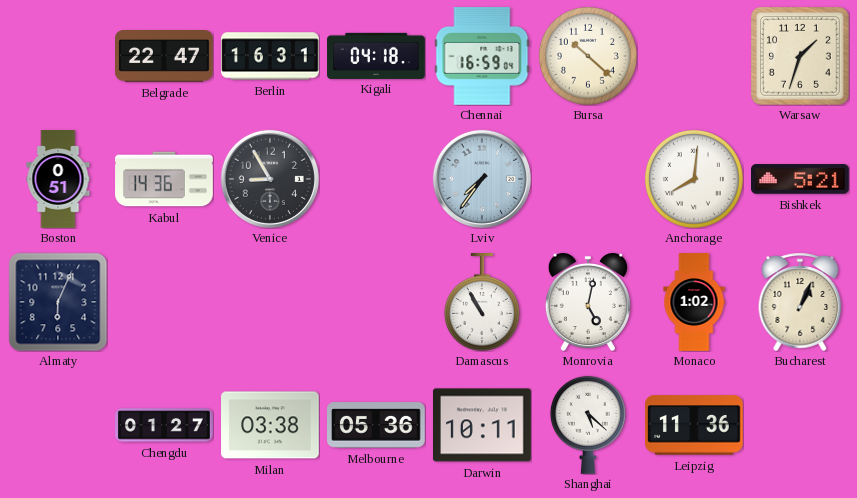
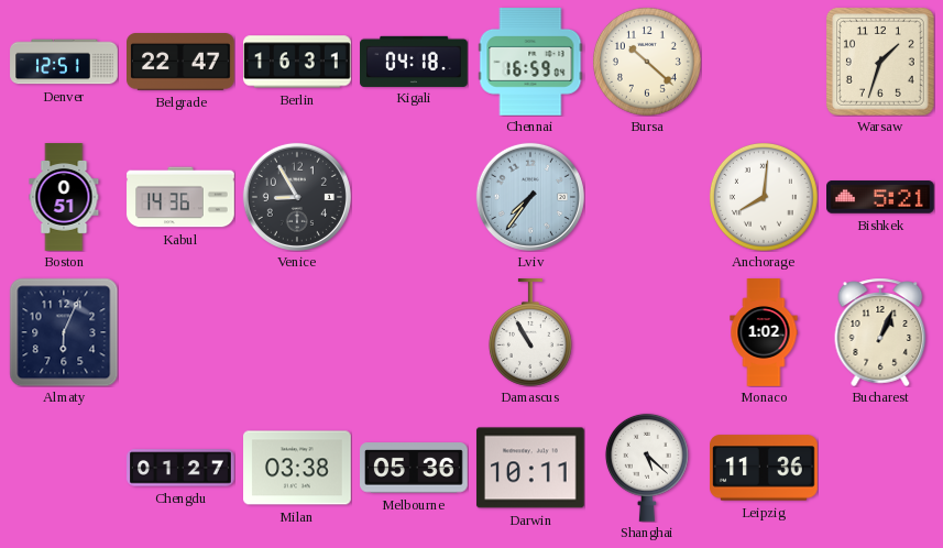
Denver: none -> 12:51 (64, 62)
Monrovia: 5:02 -> none (588, 302)
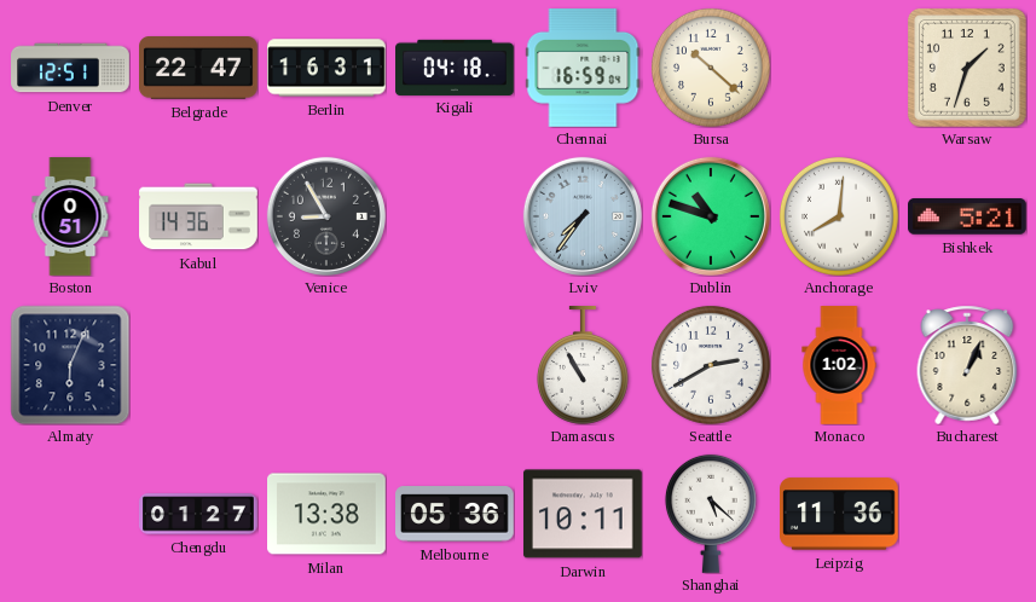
Dublin: none -> 10:48 (711, 216)
Seattle: none -> 2:40 (711, 365)
Milan: 03:38 -> 13:38 (328, 514)
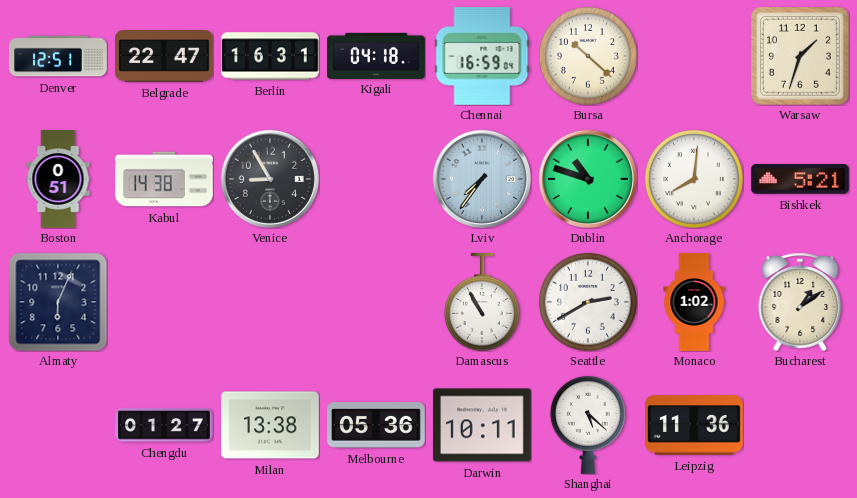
Kabul: 14:36 -> 14:38 (164, 179)
Bucharest: 1:04 -> 1:09 (800, 302)
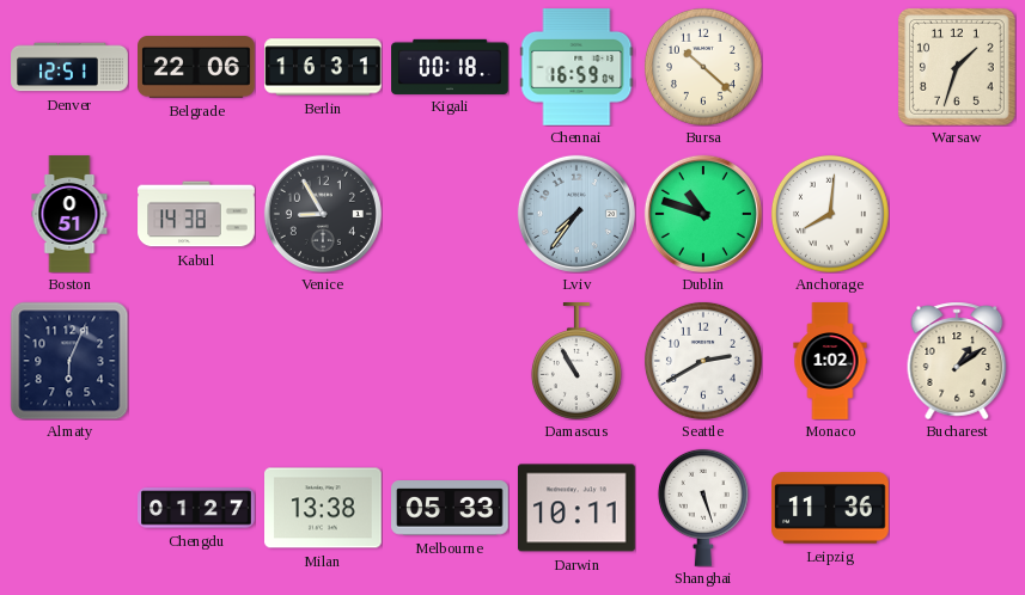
Belgrade: 22:47 -> 22:06 (197, 68)
Kigali: 04:18 -> 00:18 (450, 66)
Bishkek: 5:21 -> none (801, 179)
Melbourne: 05:36 -> 05:33 (451, 508)
Shanghai: 5:22 -> 5:27 (703, 508)
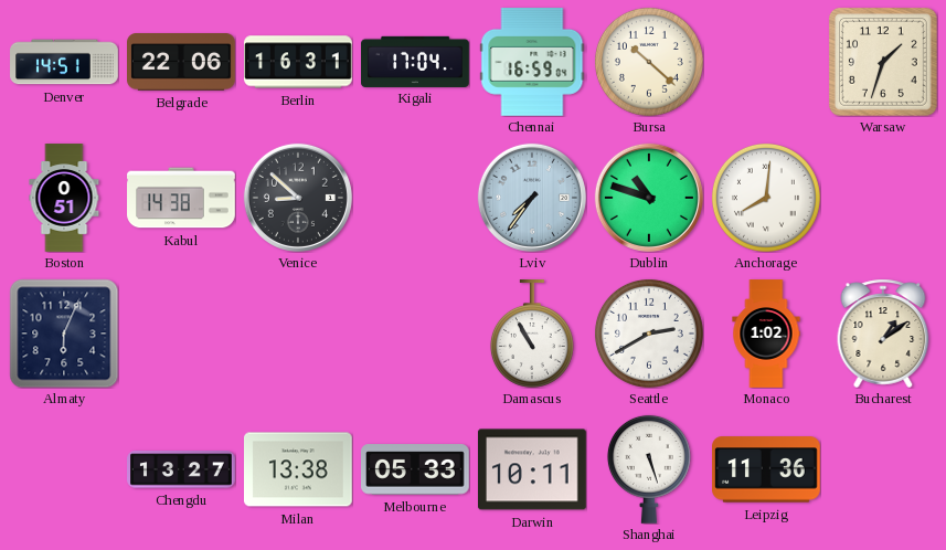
Denver: 12:51 -> 14:51 (64, 62)
Kigali: 00:18 -> 17:04 (415, 61)
Venice: 8:55 -> 8:52 (298, 198)
Chengdu: 01:27 -> 13:27 (182, 469)
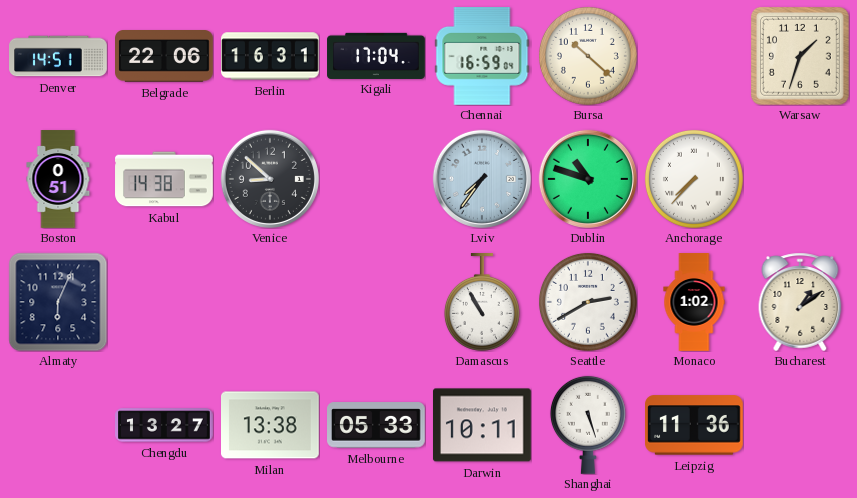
Anchorage: 8:01 -> 7:37 (694, 179)
